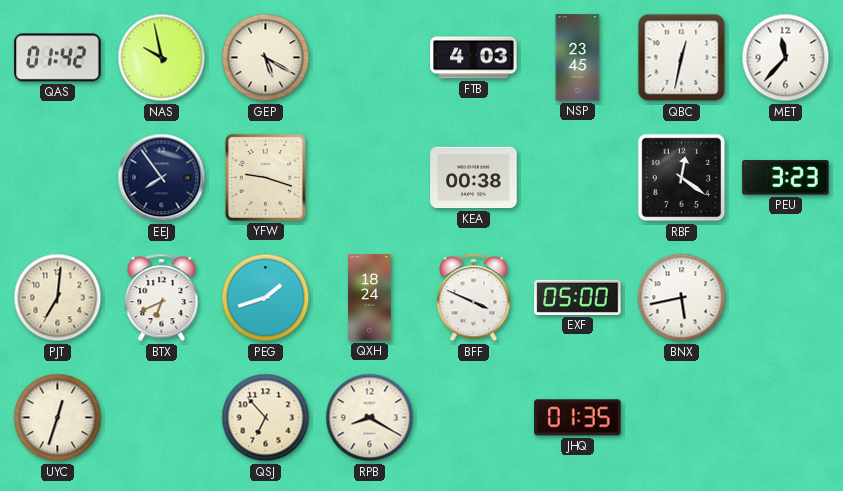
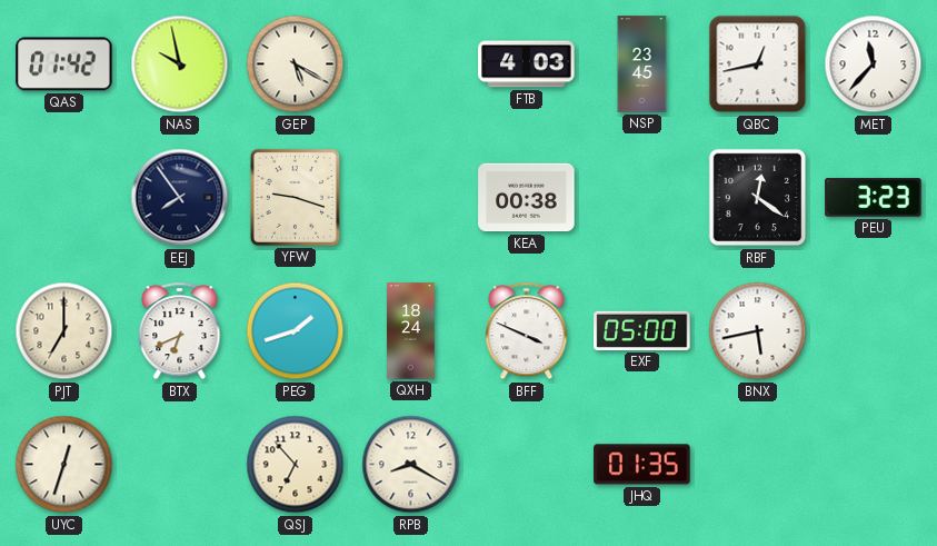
QBC: 12:32 -> 12:43 (758, 64)
PJT: 7:01 -> 7:00 (64, 331)
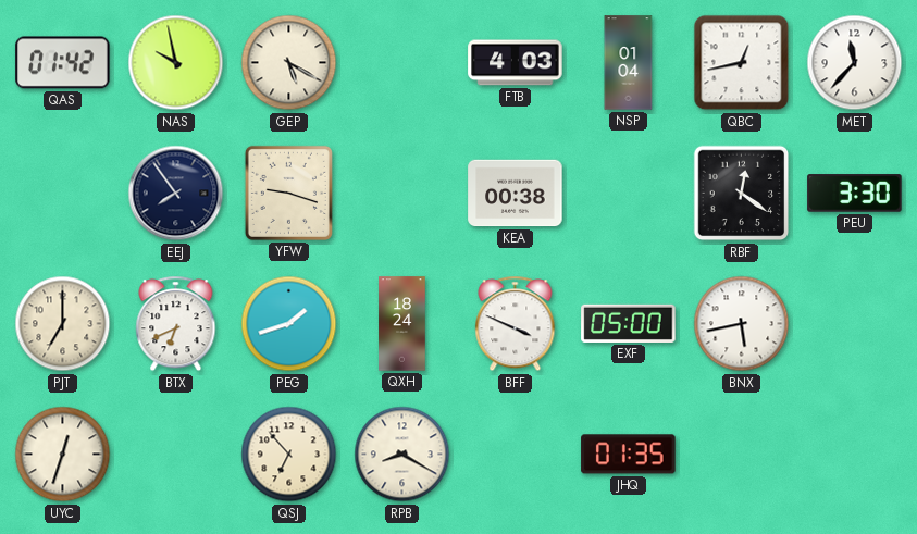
NSP: 23:45 -> 01:04 (629, 63)
PEU: 3:23 -> 3:30 (855, 194)
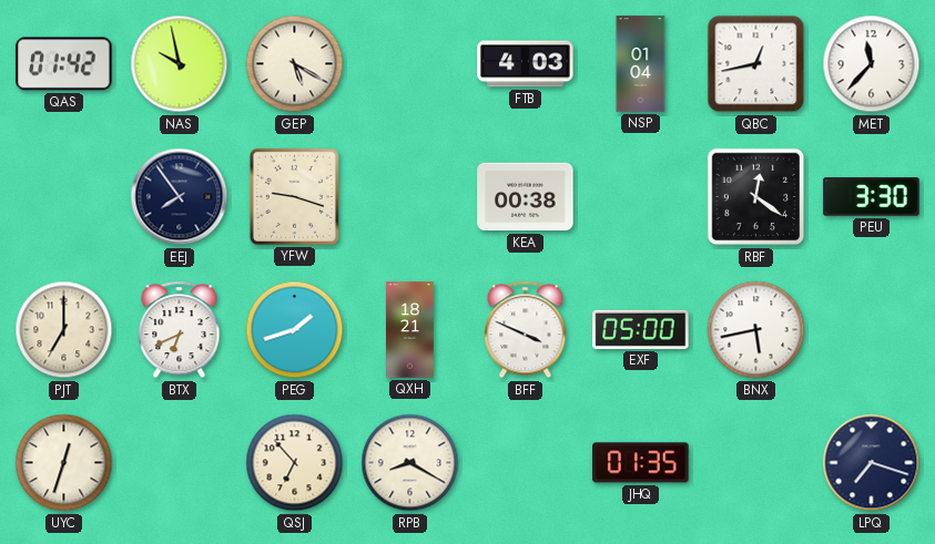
QXH: 18:24 -> 18:21 (410, 330)
LPQ: none -> 7:18 (872, 463)
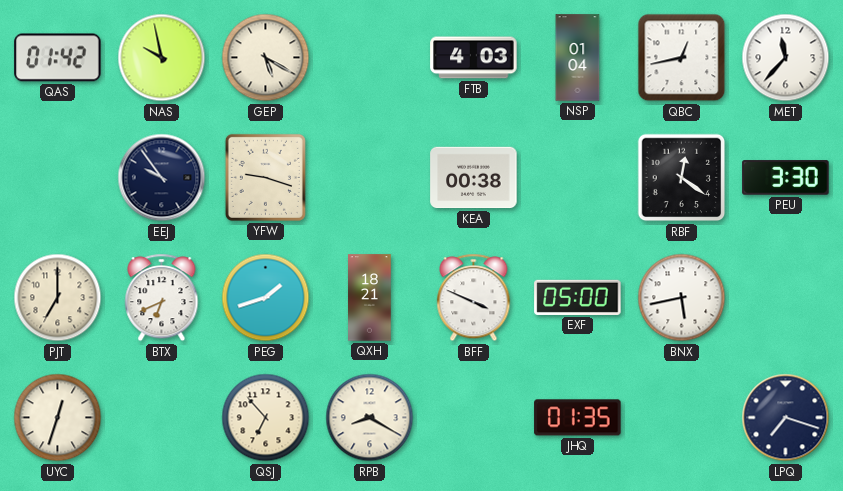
EEJ: 7:54 -> 9:54 (162, 178)
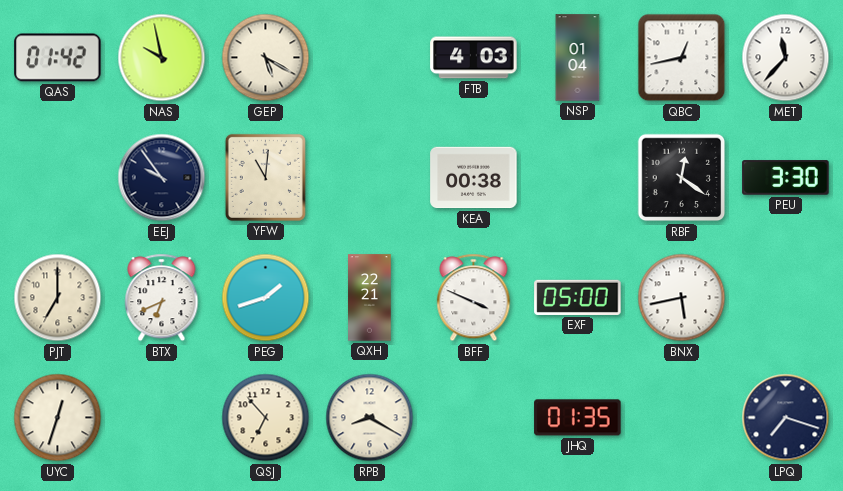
YFW: 9:18 -> 11:01 (265, 177)
QXH: 18:21 -> 22:21 (370, 298)
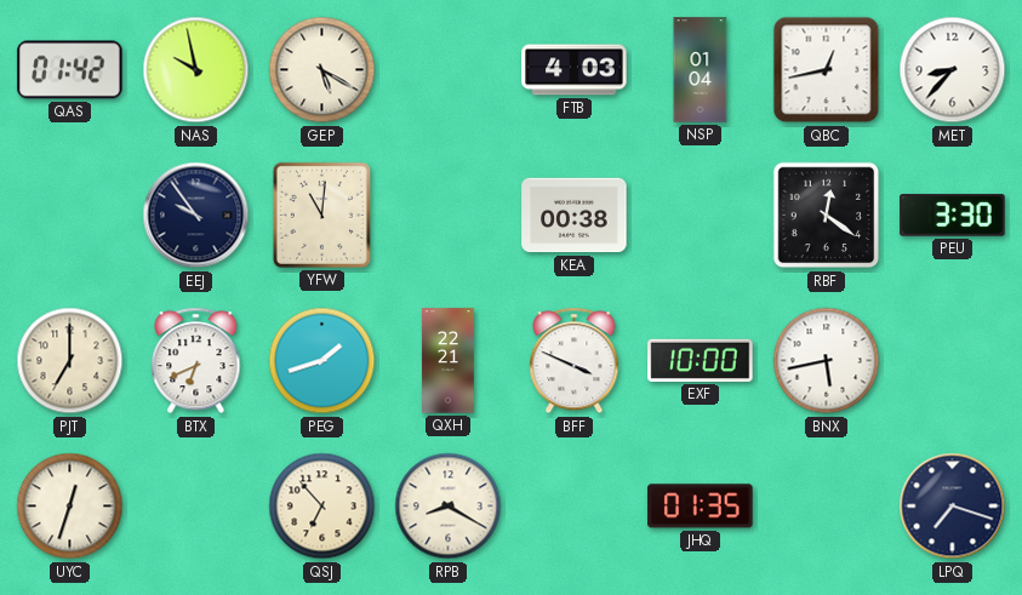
MET: 11:37 -> 8:37 (953, 70)
EXF: 05:00 -> 10:00 (701, 360)
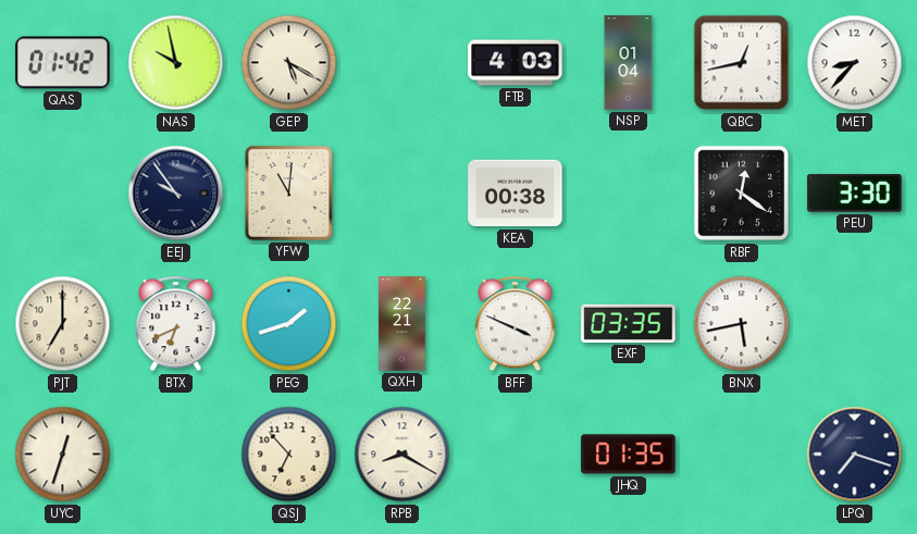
EXF: 10:00 -> 03:35 (629, 323)
